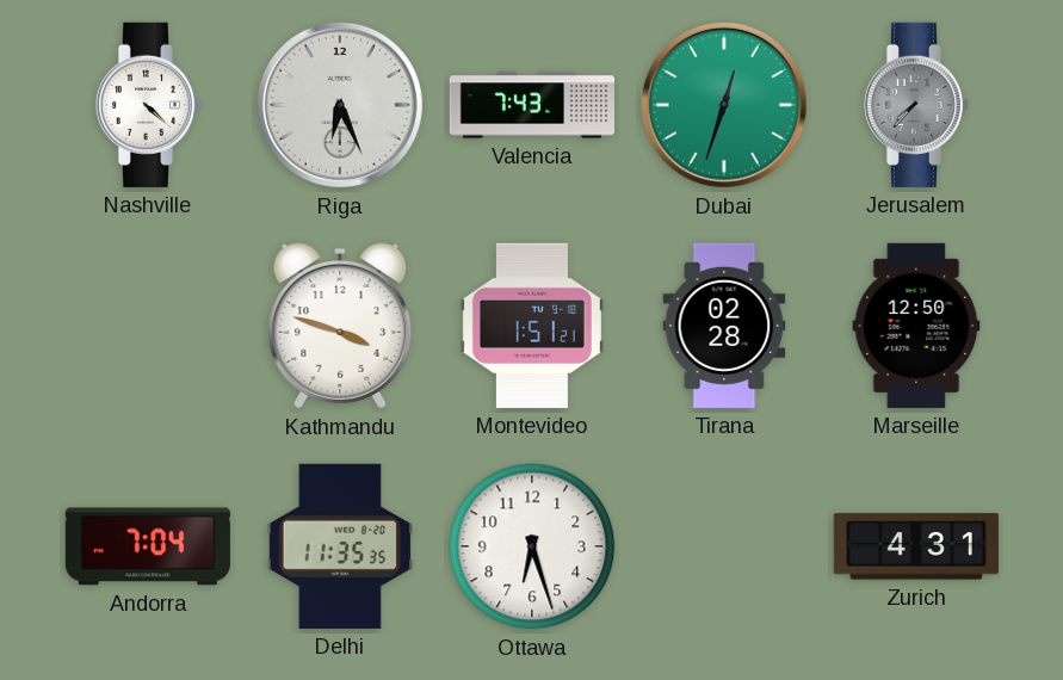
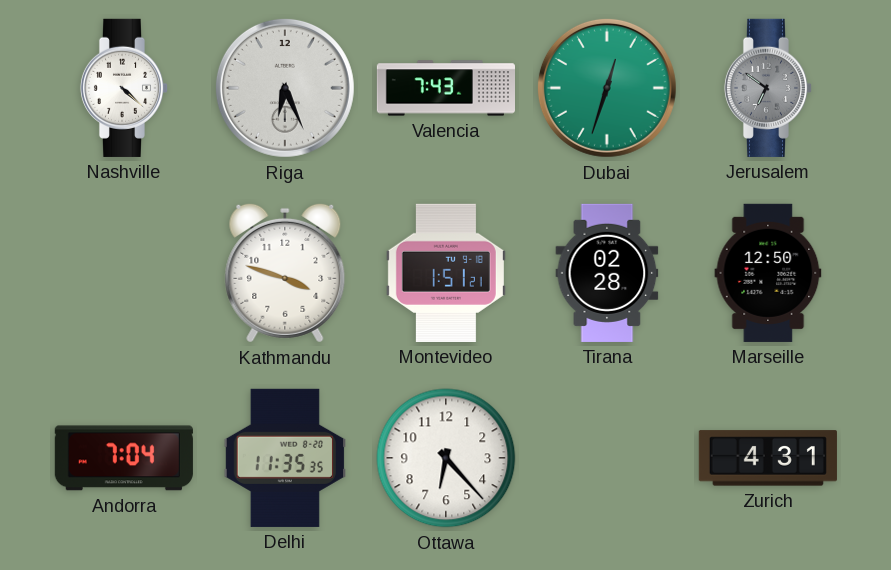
Jerusalem: 7:37 -> 6:51 (768, 88)
Ottawa: 6:27 -> 6:23 (446, 458)
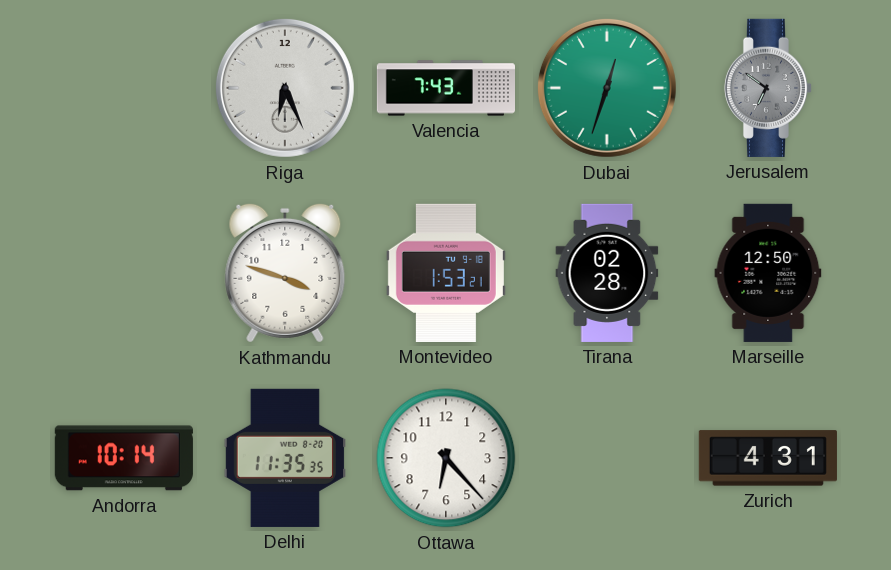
Nashville: 4:22 -> none (124, 88)
Montevideo: 1:51 -> 1:53 (446, 273)
Andorra: 7:04 -> 10:14 (124, 458)
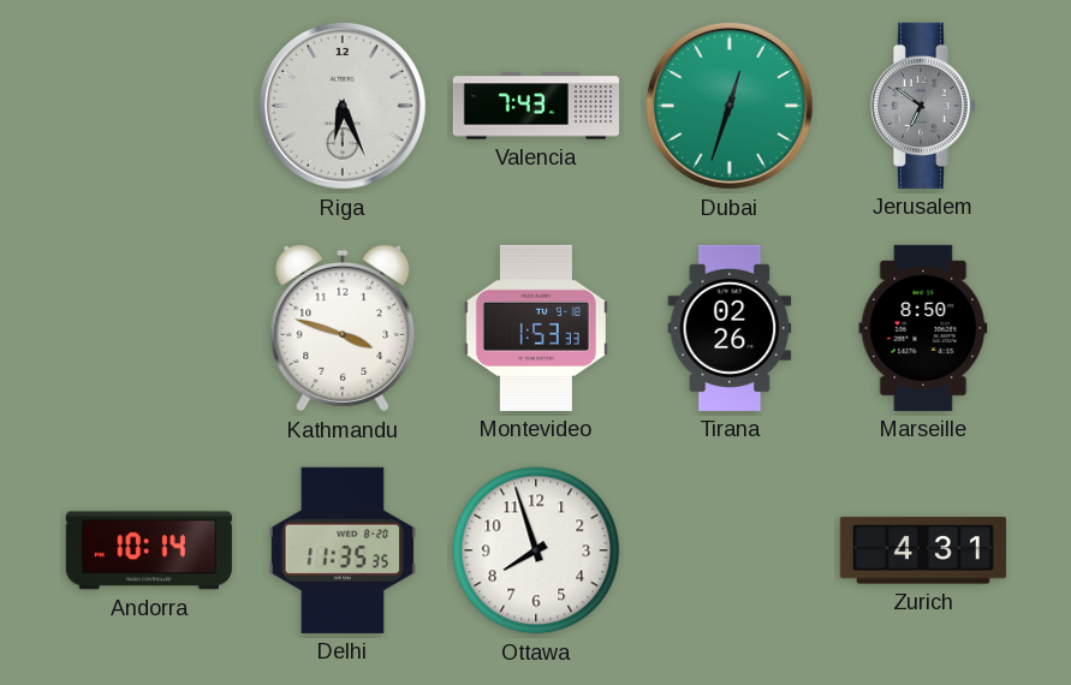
Montevideo: 1:53:21 -> 1:53:33 (536, 328)
Tirana: 02:28 -> 02:26 (730, 328)
Marseille: 12:50 -> 8:50 (923, 328)
Ottawa: 6:23 -> 7:57 (536, 550)
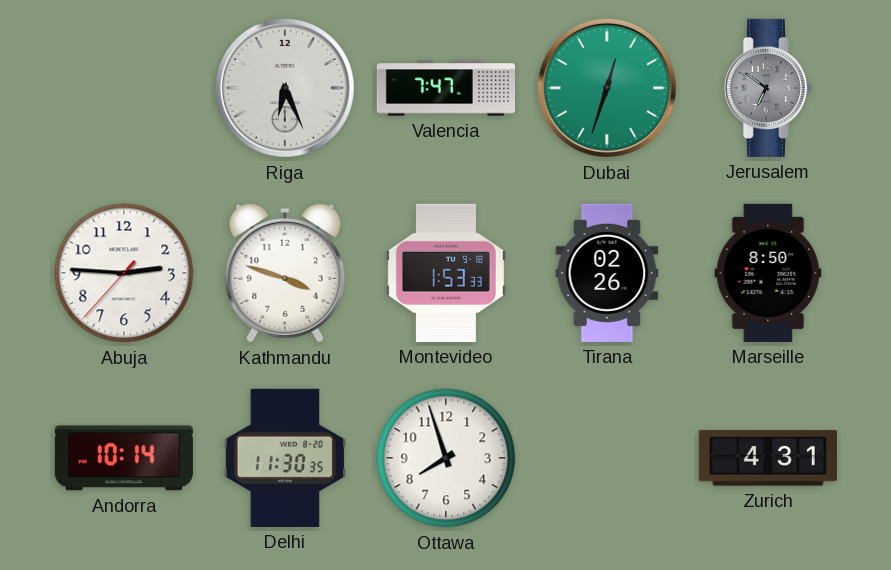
Valencia: 7:43 -> 7:47 (445, 88)
Abuja: none -> 2:45 (124, 273)
Delhi: 11:35 -> 11:30 (284, 458)
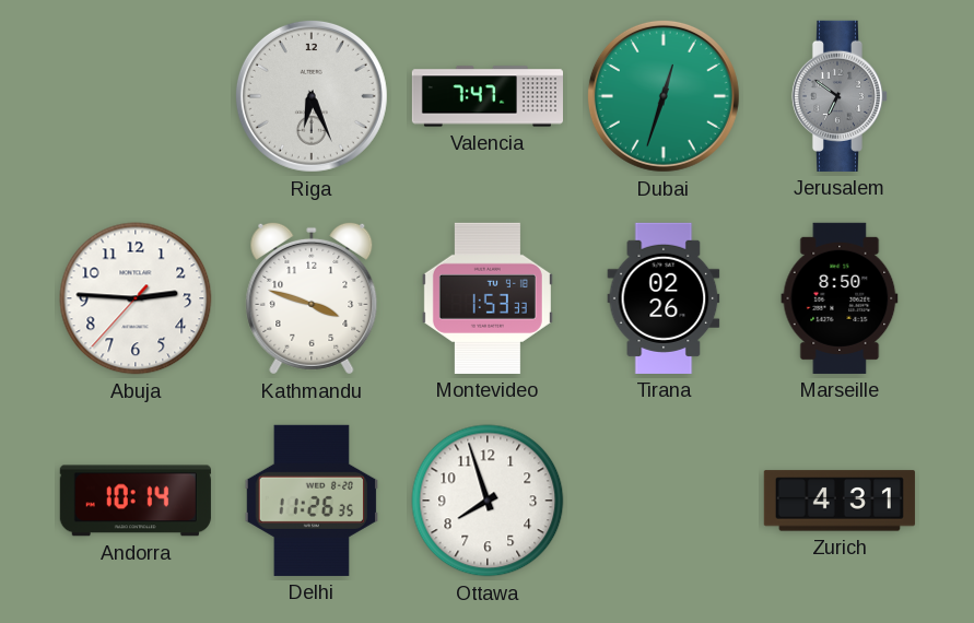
Delhi: 11:30 -> 11:26 (310, 501)
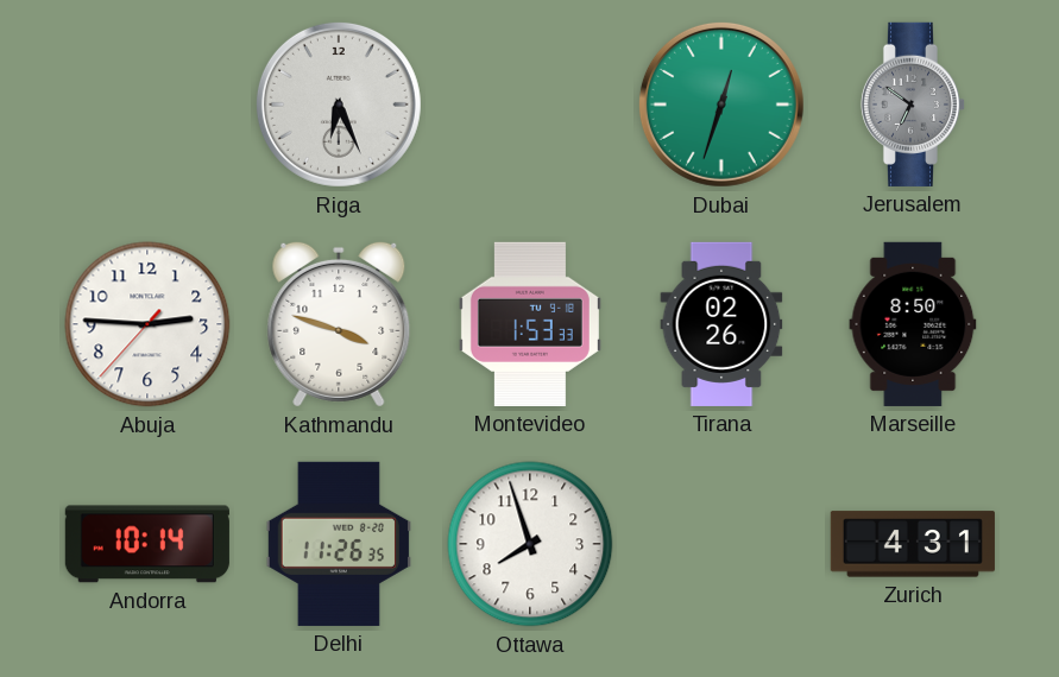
Valencia: 7:47 -> none (486, 96)
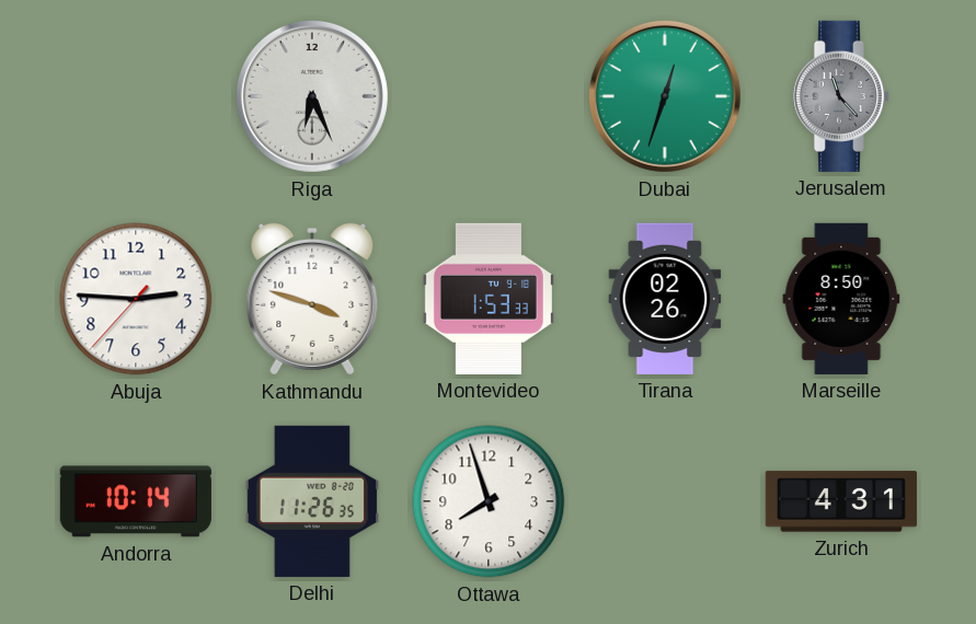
Jerusalem: 6:51 -> 11:23 (841, 96)
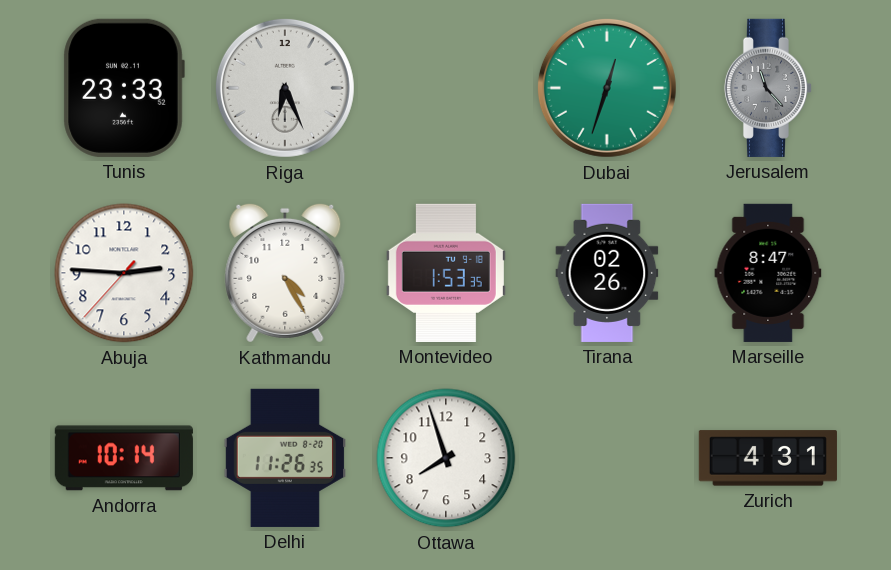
Tunis: none -> 23:33 (124, 88)
Kathmandu: 3:48 -> 4:25 (285, 273)
Montevideo: 1:53:33 -> 1:53:35 (446, 273)
Marseille: 8:50 -> 8:47 (768, 273)
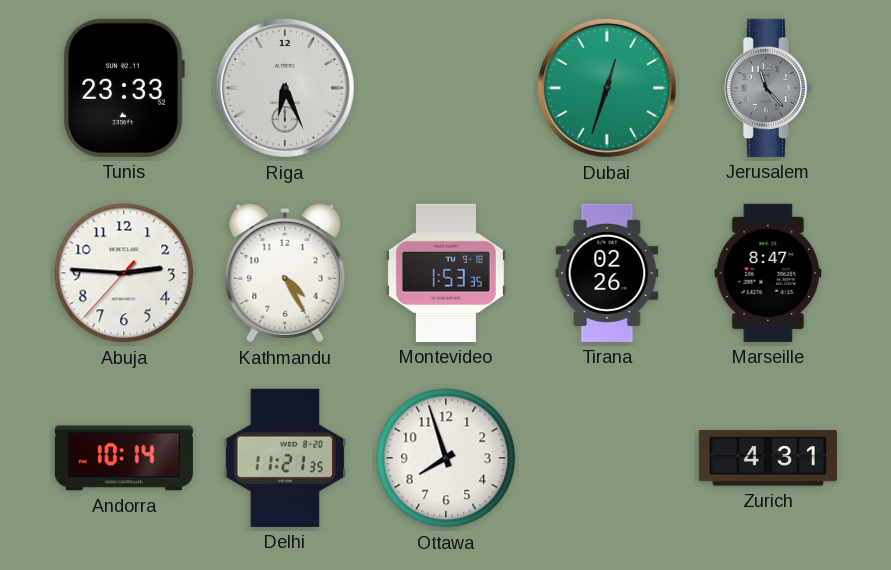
Delhi: 11:26 -> 11:21 (284, 458)
